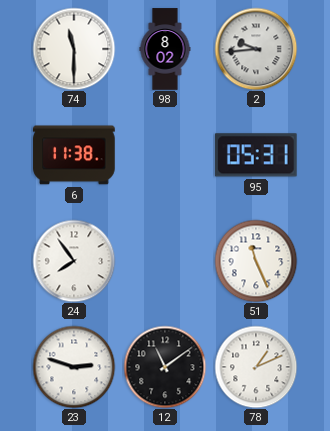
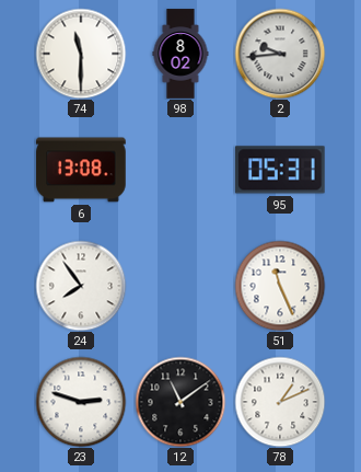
6: 11:38 -> 13:08 (81, 170)
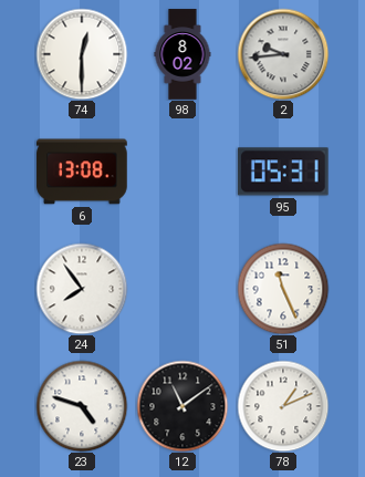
74: 11:30 -> 12:30 (82, 54)
23: 2:48 -> 4:48 (82, 406)
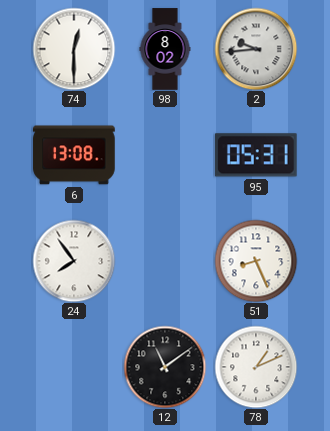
51: 11:26 -> 8:26 (256, 261)
23: 4:48 -> none (82, 406)
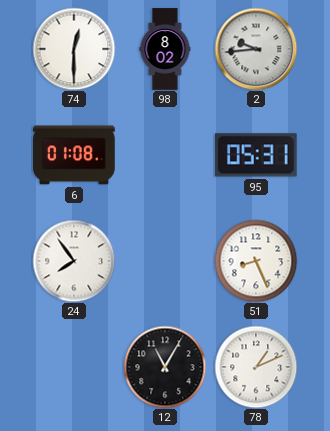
6: 13:08 -> 01:08 (74, 155)
12: 11:09 -> 11:05 (165, 367)
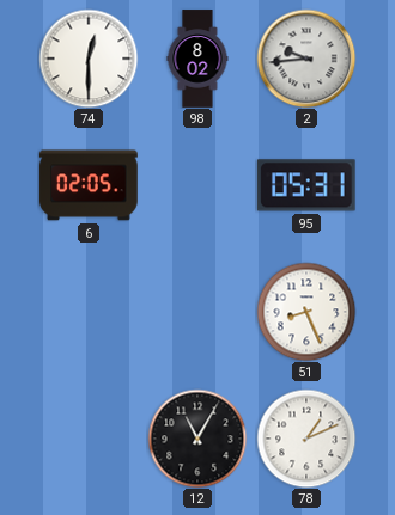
6: 01:08 -> 02:05 (89, 185)
24: 7:54 -> none (74, 261)
